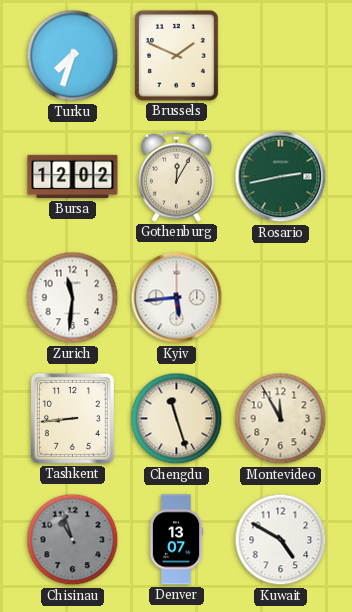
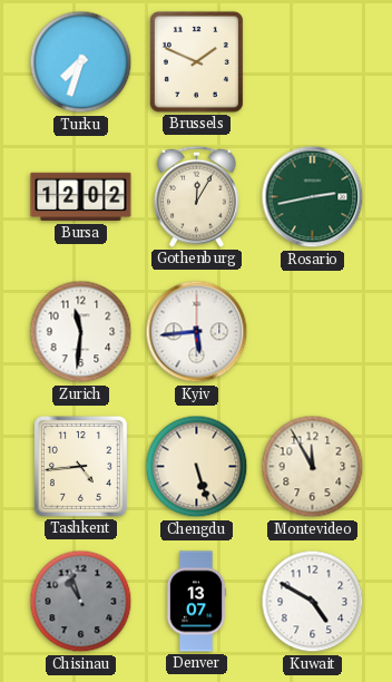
Tashkent: 8:44 -> 4:44 (80, 466)
Chengdu: 11:27 -> 5:27 (197, 467)
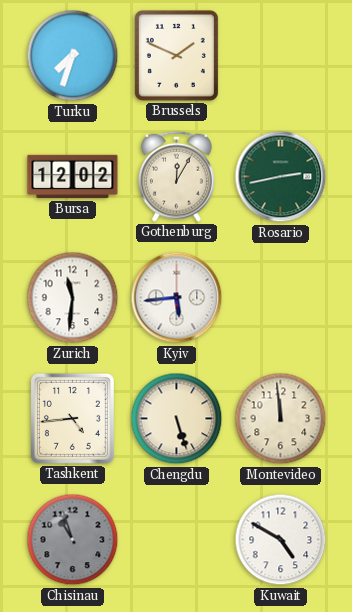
Montevideo: 11:55 -> 11:59 (281, 419)
Denver: 13:07 -> none (196, 602)
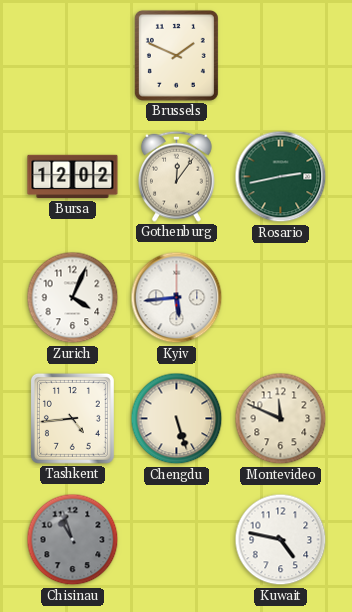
Turku: 7:33 -> none (73, 56)
Gothenburg: 12:05 -> 12:06 (177, 176)
Zurich: 11:31 -> 4:04 (73, 298)
Montevideo: 11:59 -> 11:49 (281, 419)
Kuwait: 4:50 -> 4:47 (281, 540)
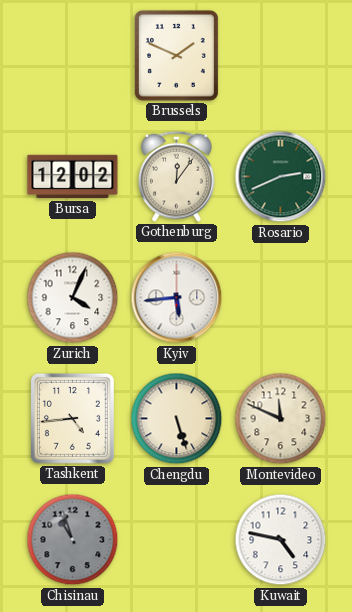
Rosario: 2:43 -> 2:41 (281, 177)
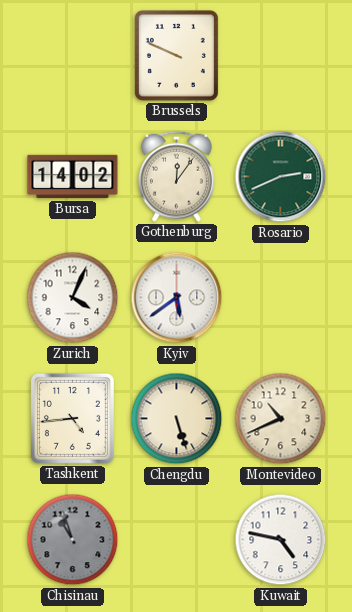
Brussels: 1:49 -> 9:49 (176, 55)
Bursa: 12:02 -> 14:02 (73, 177)
Kyiv: 5:44 -> 5:39 (177, 298)
Montevideo: 11:49 -> 10:41 (281, 419)
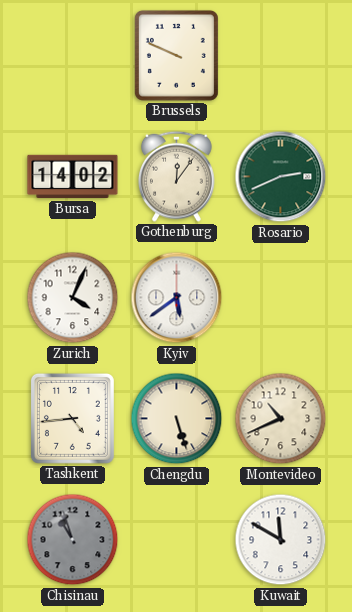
Kuwait: 4:47 -> 11:50 (281, 540)
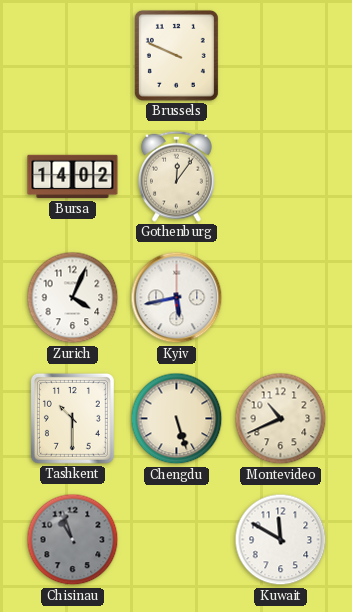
Rosario: 2:41 -> none (281, 177)
Kyiv: 5:39 -> 5:43 (177, 298)
Tashkent: 4:44 -> 10:30 (72, 418)
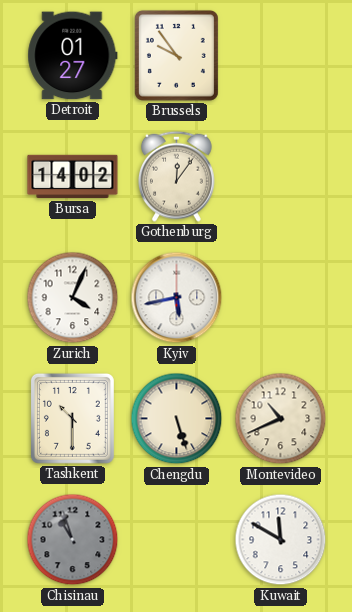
Detroit: none -> 01:27 (73, 56)
Brussels: 9:49 -> 9:54 (176, 55)
